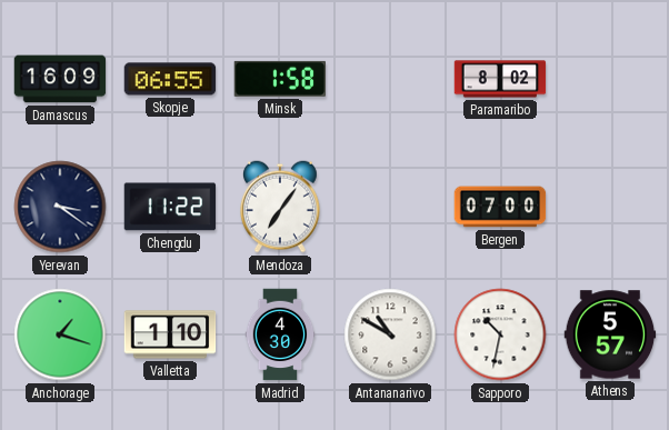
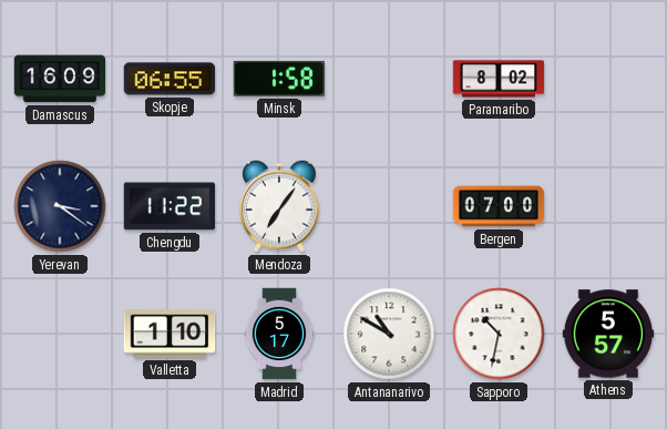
Anchorage: 1:18 -> none (60, 334)
Madrid: 4:30 -> 5:17 (279, 334)
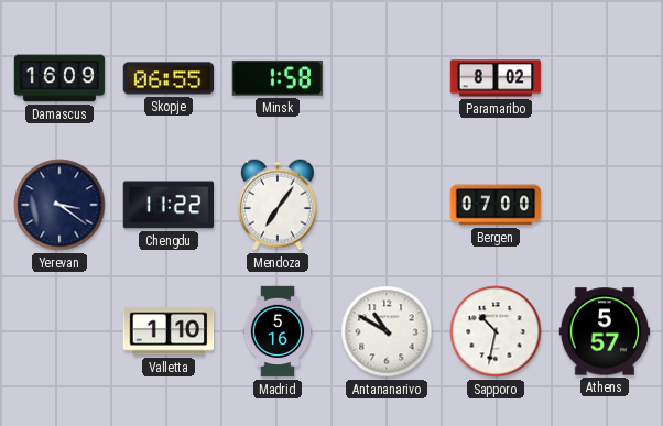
Madrid: 5:17 -> 5:16 (278, 331)
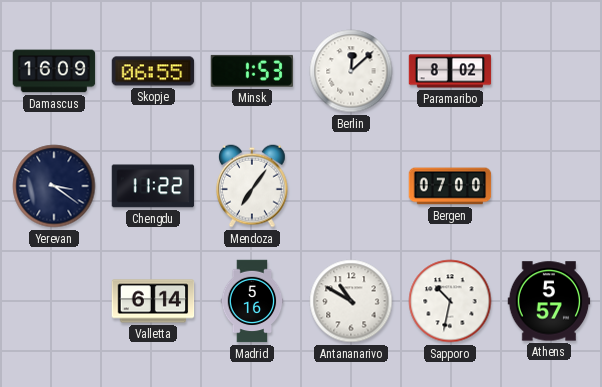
Minsk: 1:58 -> 1:53 (251, 71)
Berlin: none -> 12:08 (351, 71)
Valletta: 1:10 -> 6:14 (153, 301)
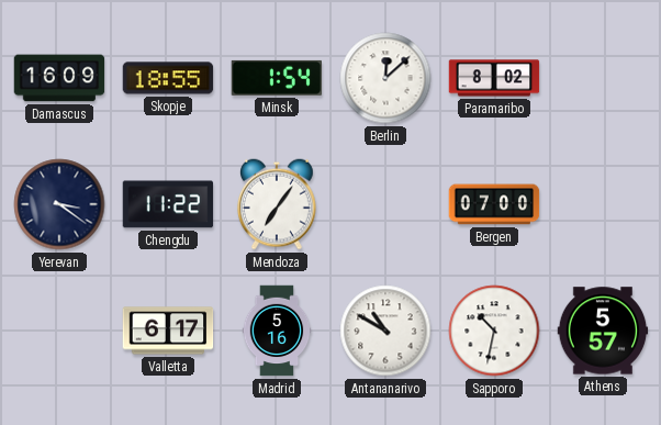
Skopje: 06:55 -> 18:55 (168, 78)
Minsk: 1:53 -> 1:54 (276, 78)
Valletta: 6:14 -> 6:17 (168, 331)
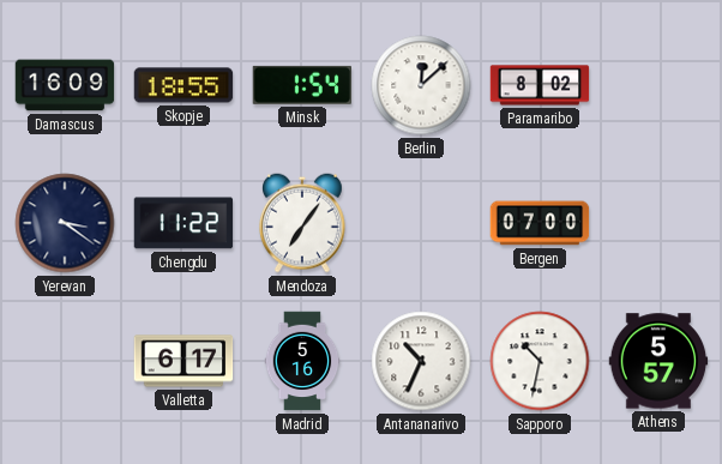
Antananarivo: 10:50 -> 10:34 (421, 361)
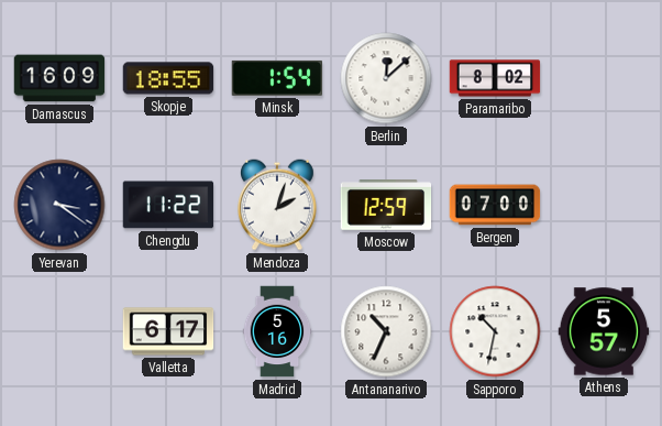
Mendoza: 7:06 -> 2:03 (277, 205)
Moscow: none -> 12:59 (386, 205)
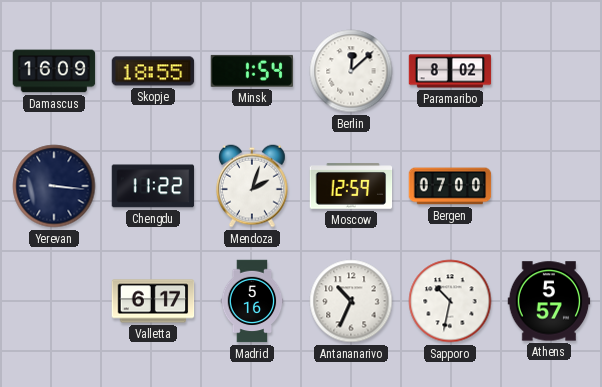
Yerevan: 3:21 -> 3:16 (54, 186)
